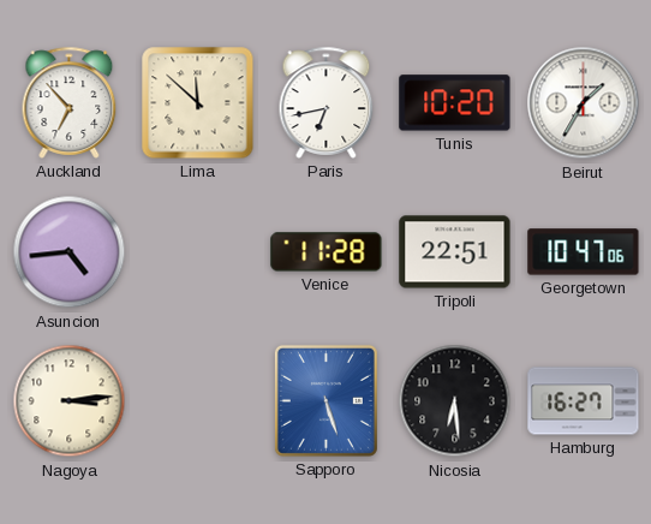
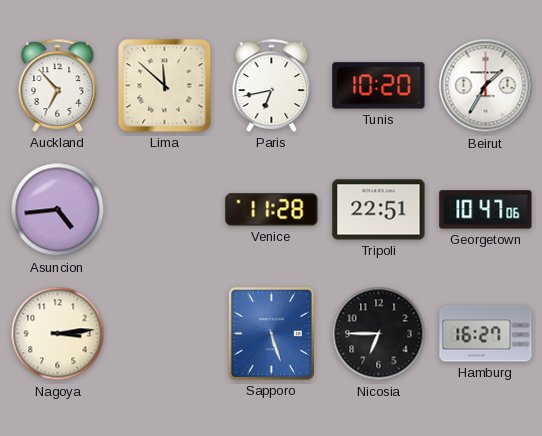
Nicosia: 6:29 -> 6:45 (379, 334)
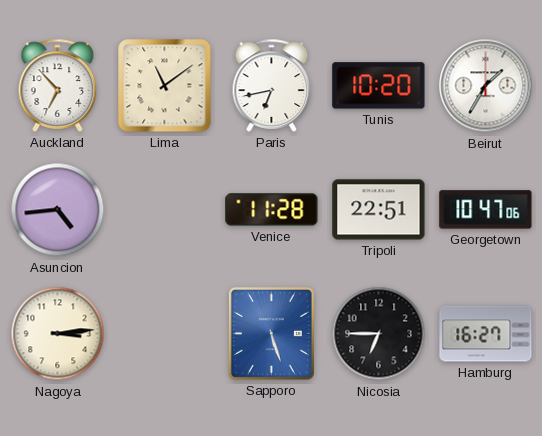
Lima: 11:52 -> 11:09 (165, 86)
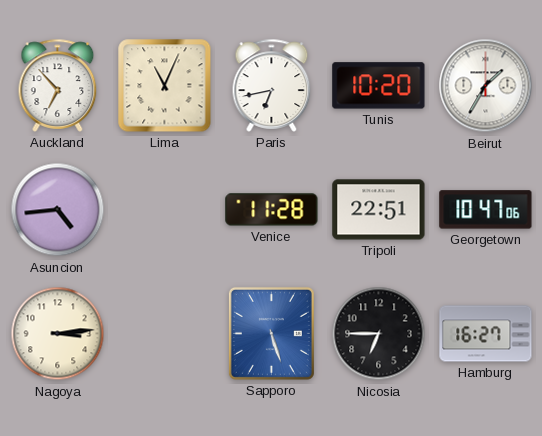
Lima: 11:09 -> 11:04 (165, 86)
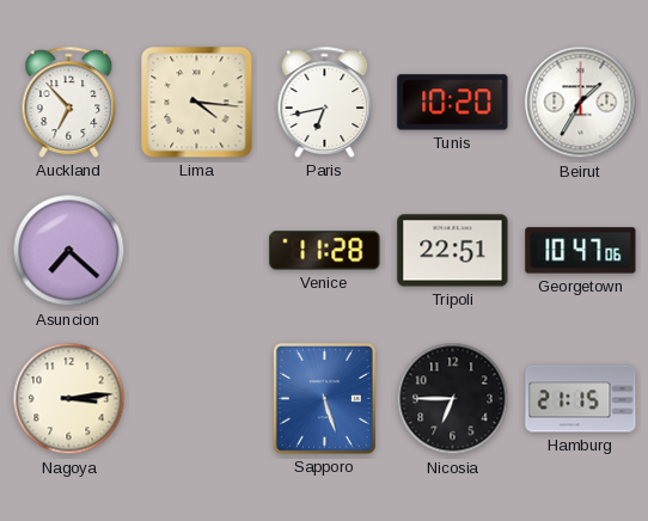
Lima: 11:04 -> 4:16 (197, 103)
Asuncion: 4:44 -> 7:22 (69, 251)
Hamburg: 16:27 -> 21:15 (581, 399)
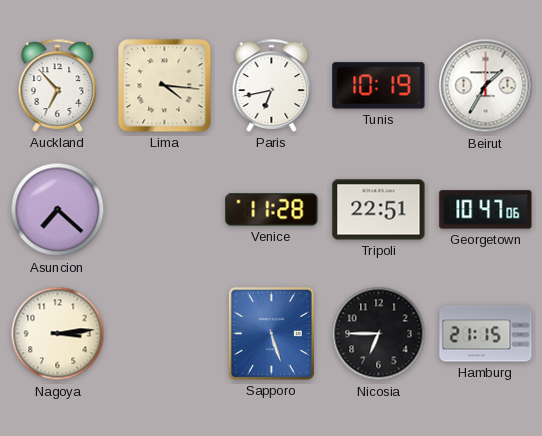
Tunis: 10:20 -> 10:19 (379, 86)
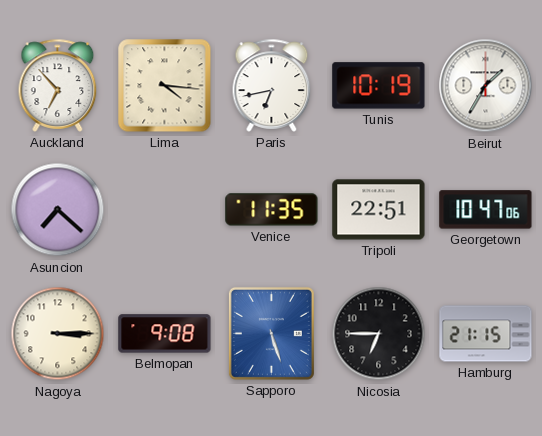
Venice: 11:28 -> 11:35 (272, 210)
Nagoya: 3:14 -> 3:15 (58, 334)
Belmopan: none -> 9:08 (165, 334)
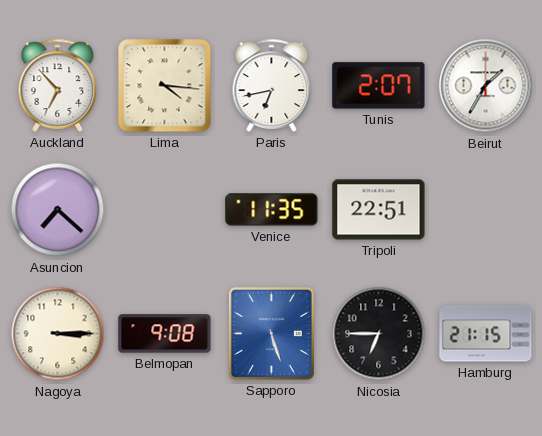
Tunis: 10:19 -> 2:07 (379, 86)
Georgetown: 10:47 -> none (486, 210)
